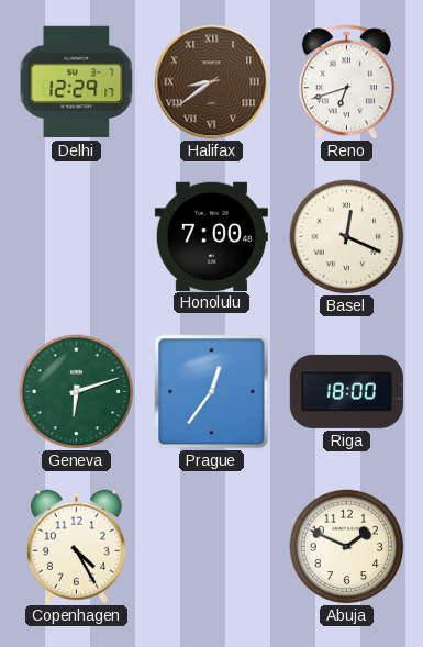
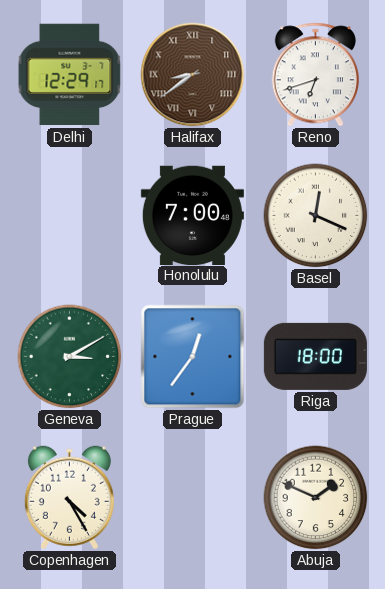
Geneva: 6:12 -> 3:10 (70, 357)
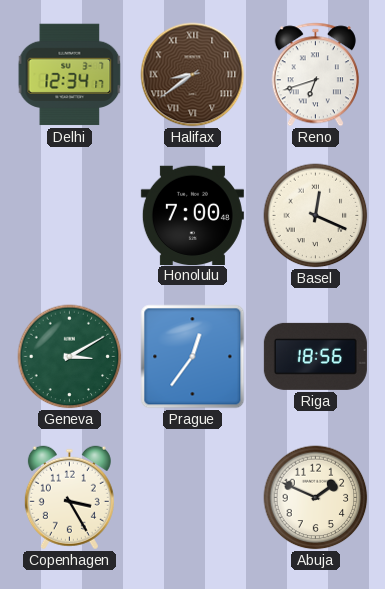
Delhi: 12:29 -> 12:34 (70, 75)
Riga: 18:00 -> 18:56 (315, 356)
Copenhagen: 4:25 -> 3:25 (69, 498)
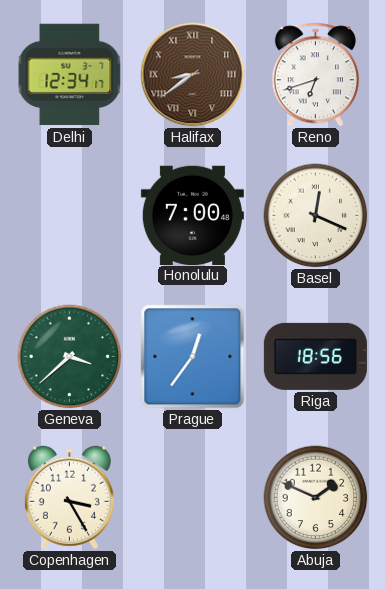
Geneva: 3:10 -> 3:38 (70, 357)
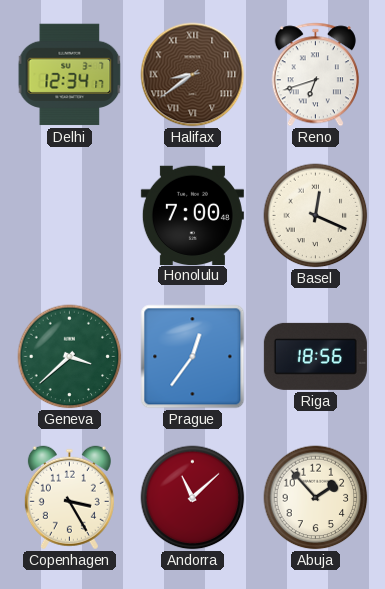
Andorra: none -> 11:08 (193, 498)
Abuja: 1:49 -> 1:53 (316, 498)
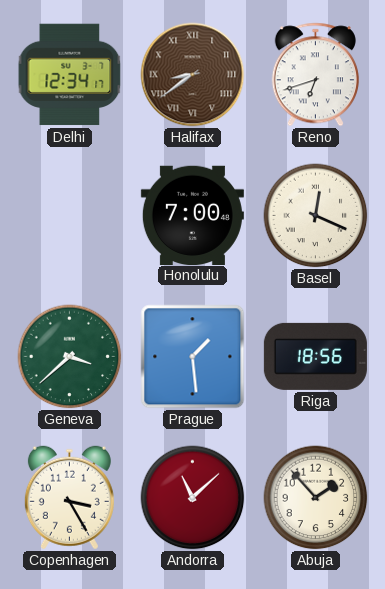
Prague: 12:36 -> 1:29 (193, 357)
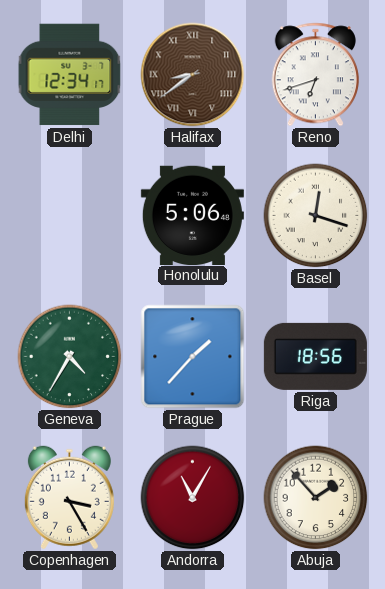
Honolulu: 7:00 -> 5:06 (192, 215)
Basel: 12:19 -> 12:18 (316, 216)
Geneva: 3:38 -> 4:35 (70, 357)
Prague: 1:29 -> 1:37 (193, 357)
Andorra: 11:08 -> 11:05 (193, 498)
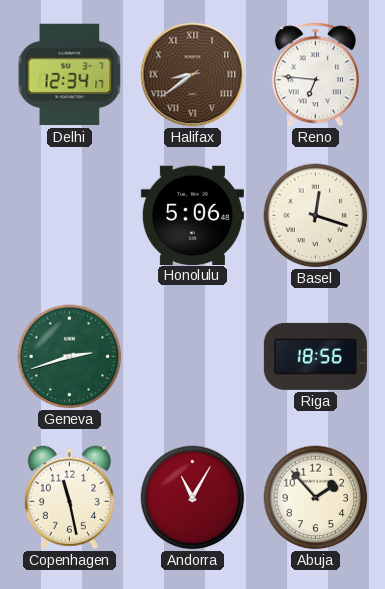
Reno: 6:42 -> 6:46 (315, 75)
Geneva: 4:35 -> 2:42 (70, 357)
Prague: 1:37 -> none (193, 357)
Copenhagen: 3:25 -> 11:28 (69, 498)
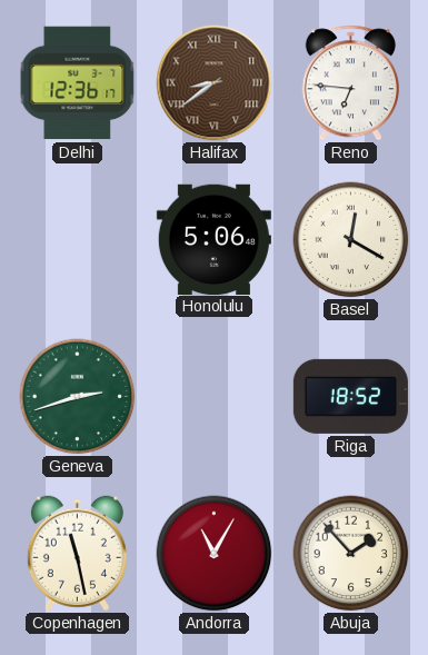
Delhi: 12:34 -> 12:36 (78, 83)
Basel: 12:18 -> 12:20 (351, 240)
Riga: 18:56 -> 18:52 (350, 396)
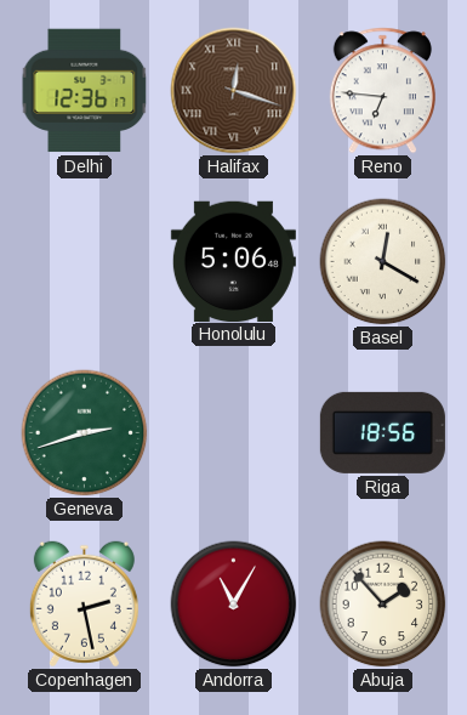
Halifax: 8:39 -> 12:18 (234, 91)
Riga: 18:52 -> 18:56 (382, 432)
Copenhagen: 11:28 -> 2:28 (84, 605)
